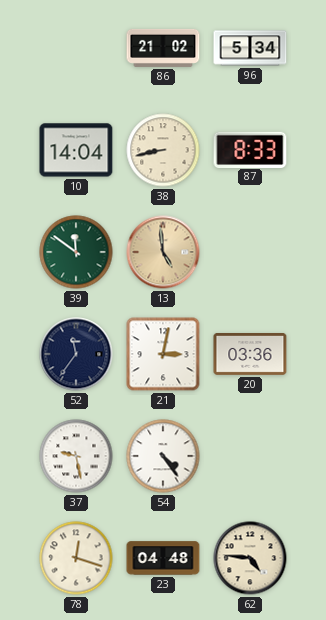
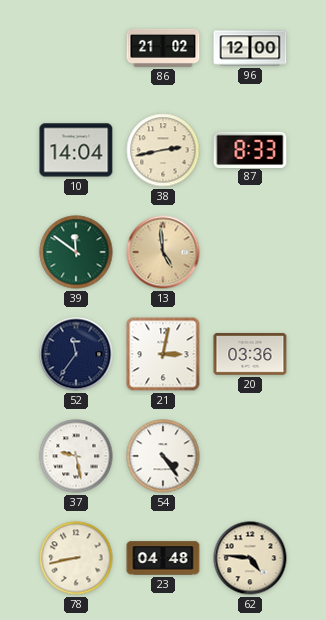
96: 5:34 -> 12:00 (250, 48)
38: 8:43 -> 2:43 (163, 150)
78: 12:18 -> 8:43 (76, 558)
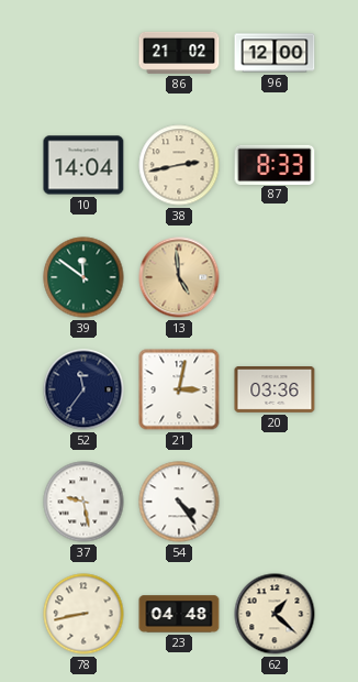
62: 4:46 -> 1:22 (275, 614)
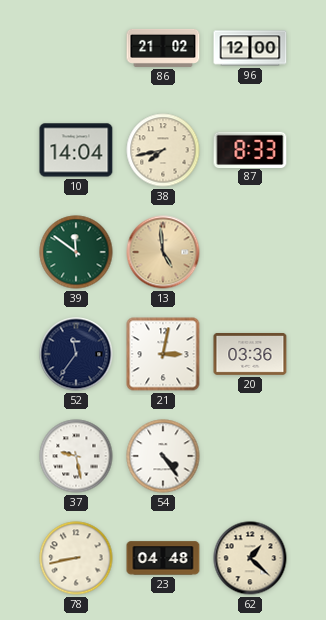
38: 2:43 -> 7:43 (163, 150)
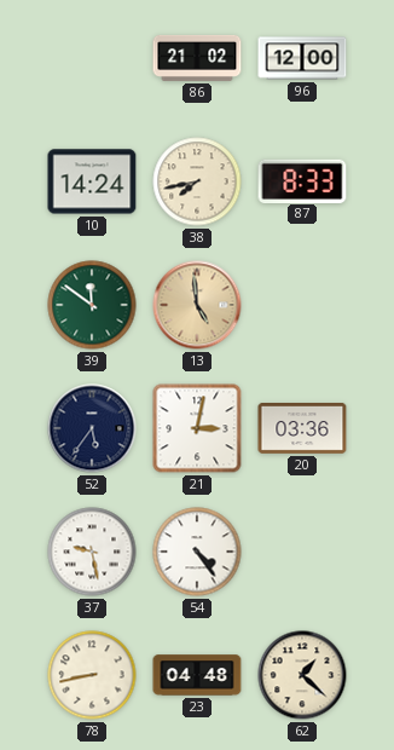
10: 14:04 -> 14:24 (92, 181)
52: 11:36 -> 5:36 (92, 428)
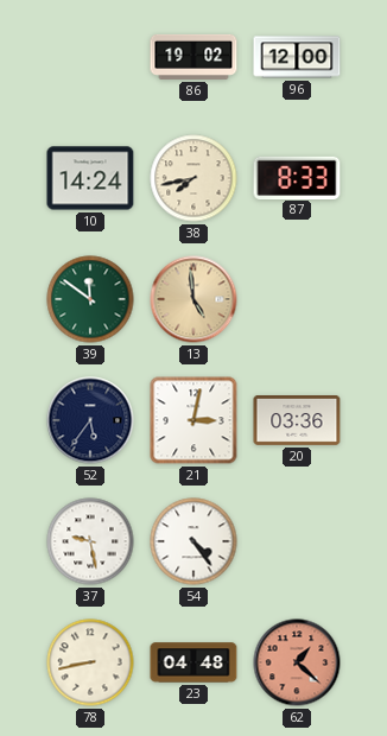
86: 21:02 -> 19:02 (193, 57)
62 dial: cream -> salmon (297, 662)
